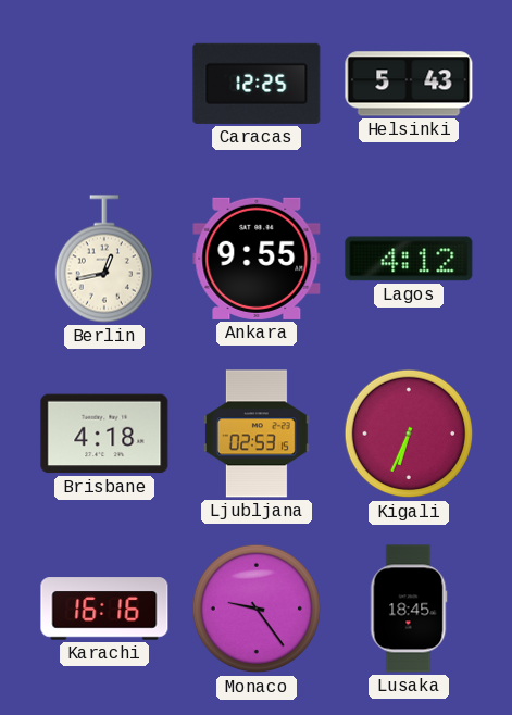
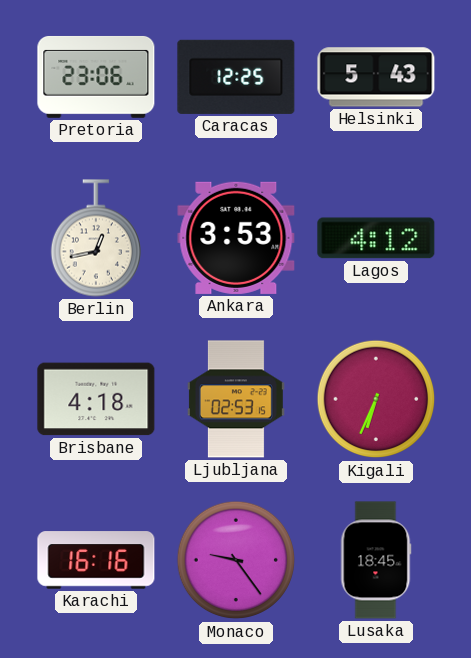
Pretoria: none -> 23:06 (96, 77)
Ankara: 9:55 -> 3:53 (236, 238)
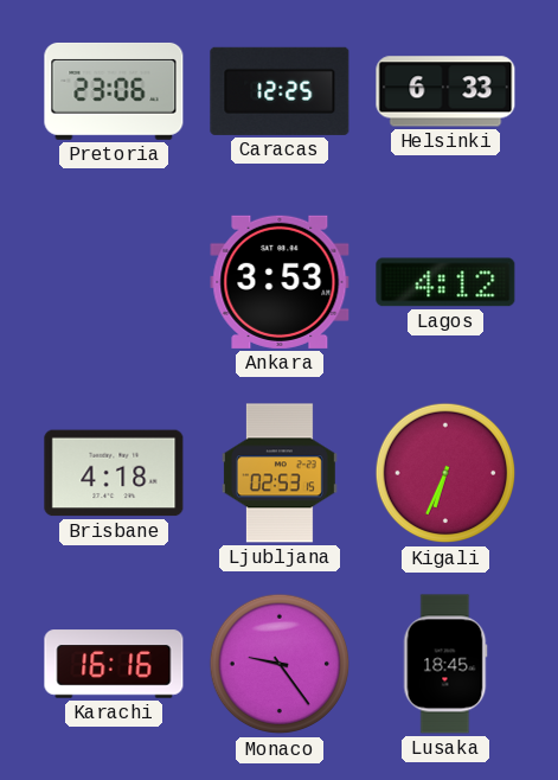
Helsinki: 5:43 -> 6:33 (445, 91)
Berlin: 12:43 -> none (95, 238)
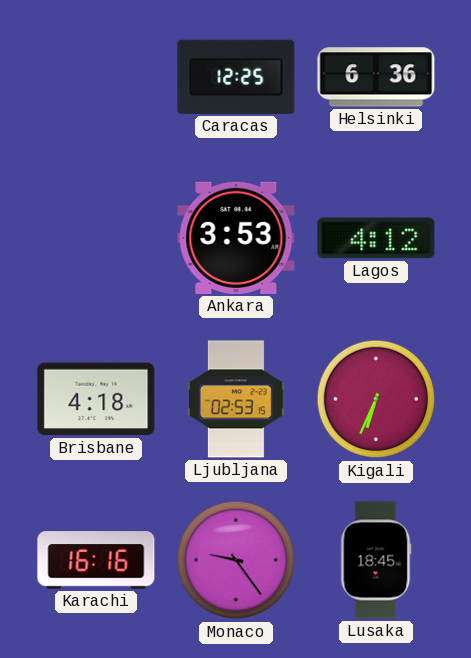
Pretoria: 23:06 -> none (114, 91)
Helsinki: 6:33 -> 6:36 (376, 77)
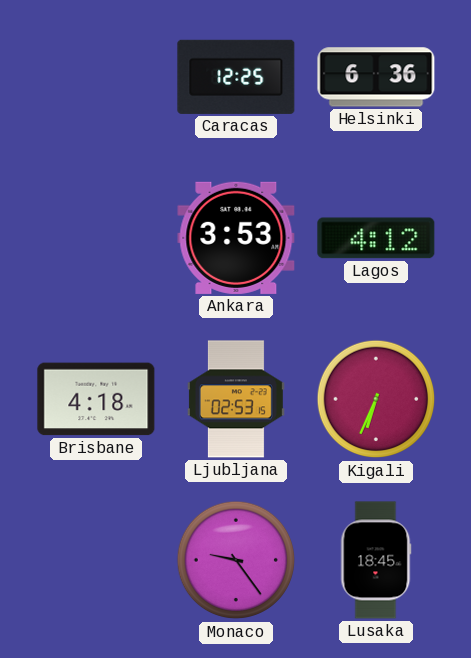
Karachi: 16:16 -> none (96, 560)
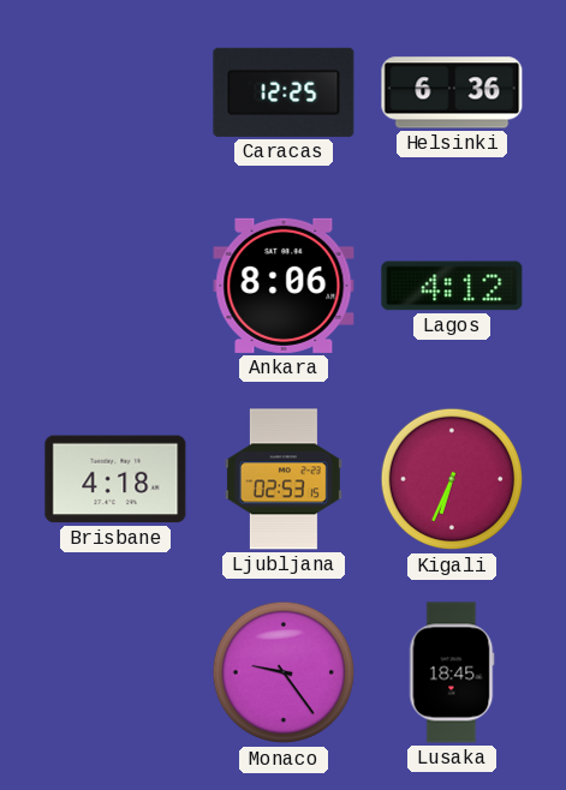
Ankara: 3:53 -> 8:06 (284, 286)
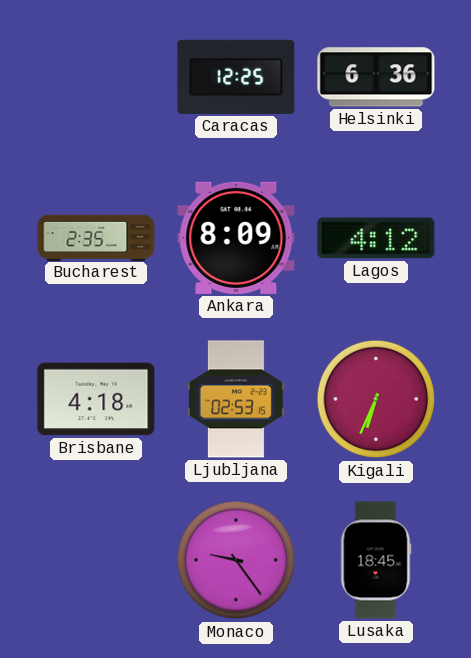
Bucharest: none -> 2:35 (96, 237)
Ankara: 8:06 -> 8:09 (236, 238)
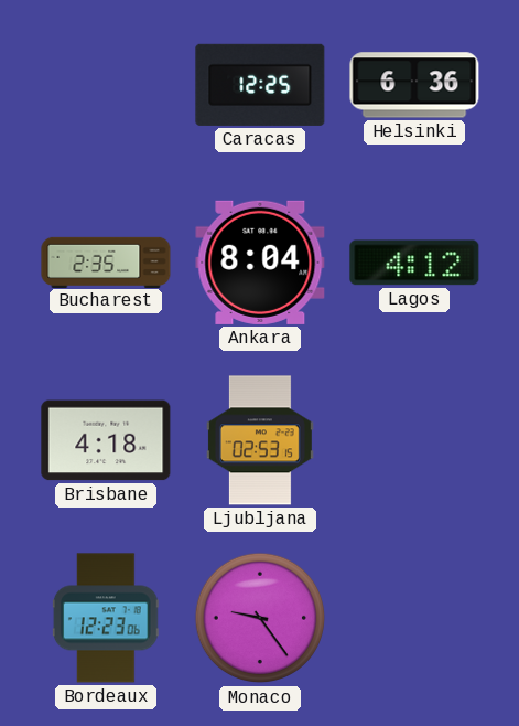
Ankara: 8:09 -> 8:04 (260, 263)
Kigali: 6:34 -> none (376, 399)
Bordeaux: none -> 12:23 (106, 618)
Lusaka: 18:45 -> none (376, 560)
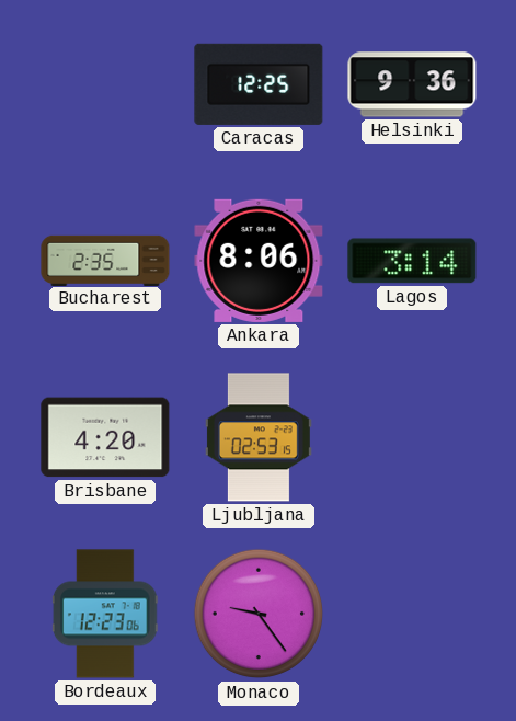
Helsinki: 6:36 -> 9:36 (412, 84)
Ankara: 8:04 -> 8:06 (259, 261)
Lagos: 4:12 -> 3:14 (412, 261)
Brisbane: 4:18 -> 4:20 (105, 437)
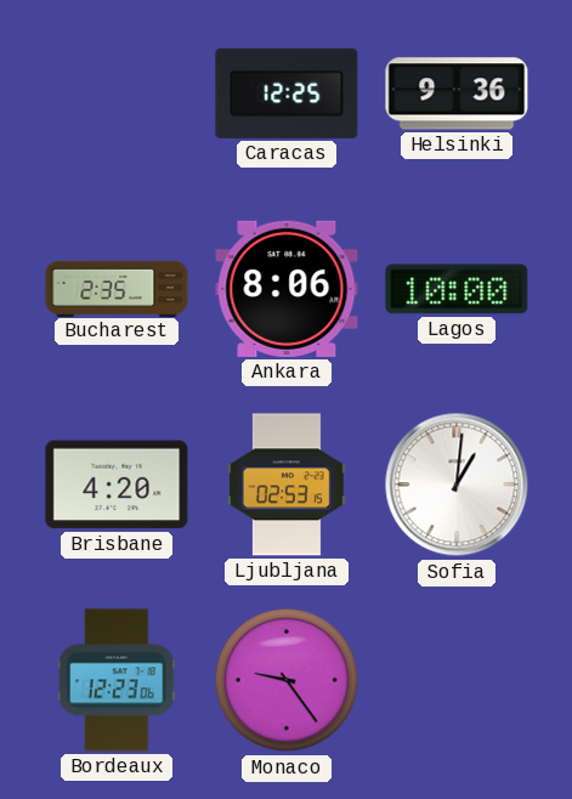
Lagos: 3:14 -> 10:00 (457, 289)
Sofia: none -> 1:01 (457, 484)
